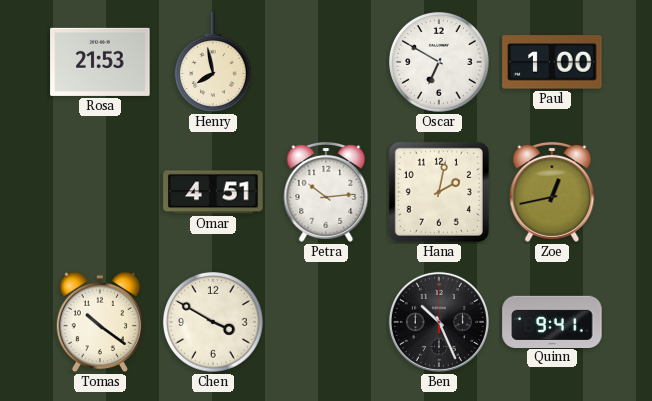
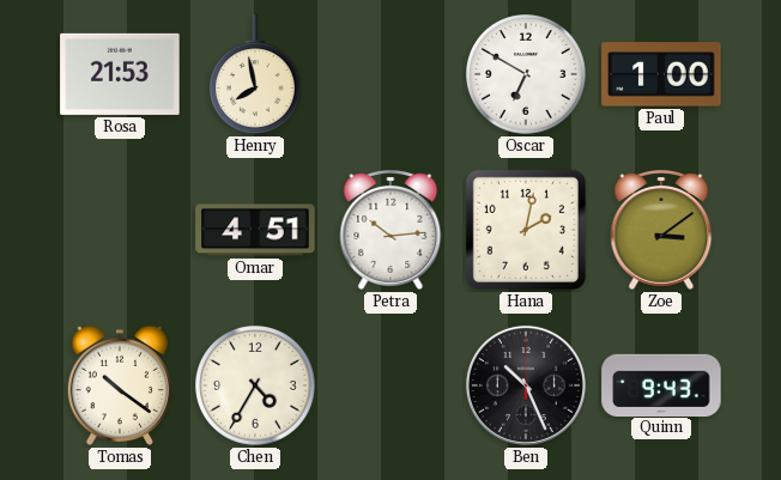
Zoe: 12:43 -> 3:09 (661, 230)
Chen: 3:50 -> 4:35 (256, 387)
Quinn: 9:41 -> 9:43 (661, 384)
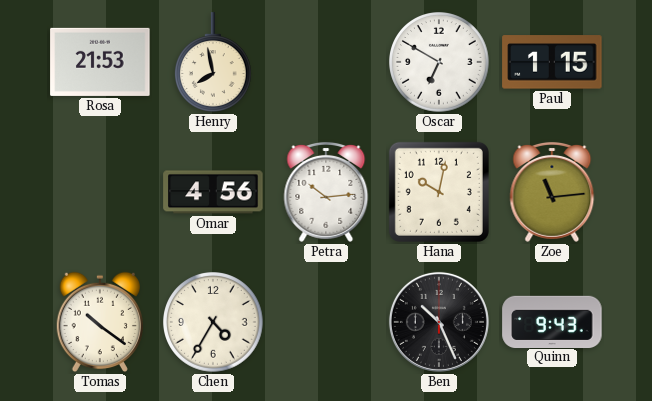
Paul: 1:00 -> 1:15 (552, 62)
Omar: 4:51 -> 4:56 (213, 192)
Hana: 2:02 -> 10:02 (439, 192)
Zoe: 3:09 -> 11:14 (552, 192)
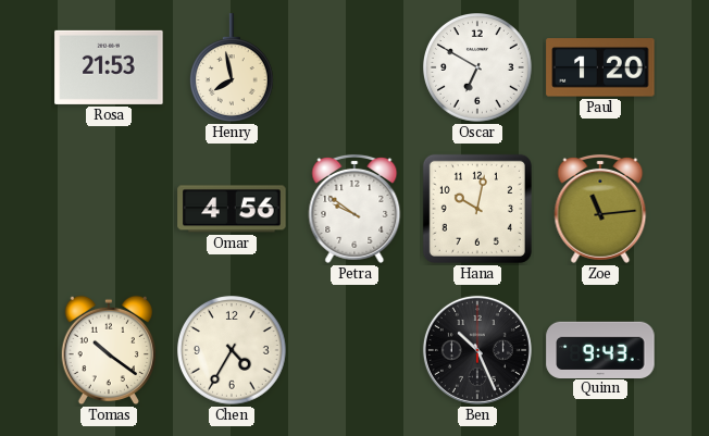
Paul: 1:15 -> 1:20 (600, 67)
Petra: 10:14 -> 9:51 (354, 209)
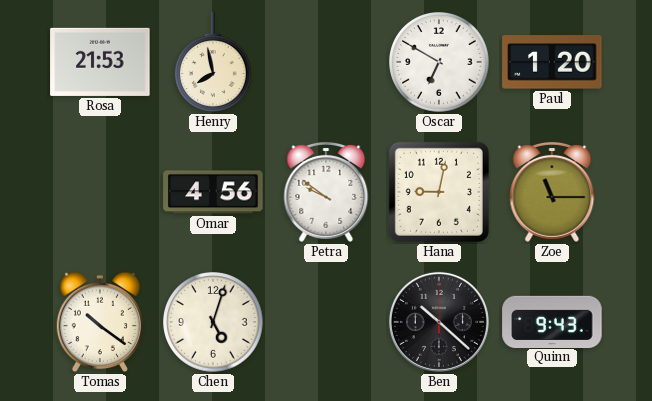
Hana: 10:02 -> 9:02 (439, 192)
Zoe: 11:14 -> 11:15 (552, 192)
Chen: 4:35 -> 5:03 (214, 323)
Ben: 10:26 -> 10:22 (439, 322)
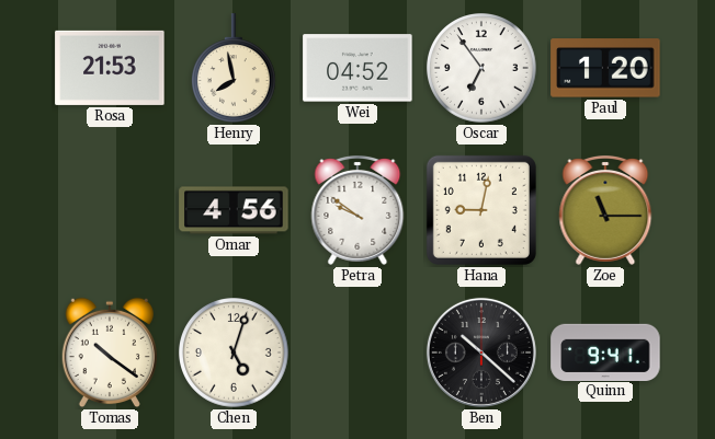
Wei: none -> 04:52 (357, 68)
Oscar: 6:50 -> 6:54 (483, 69)
Quinn: 9:43 -> 9:41 (605, 351)
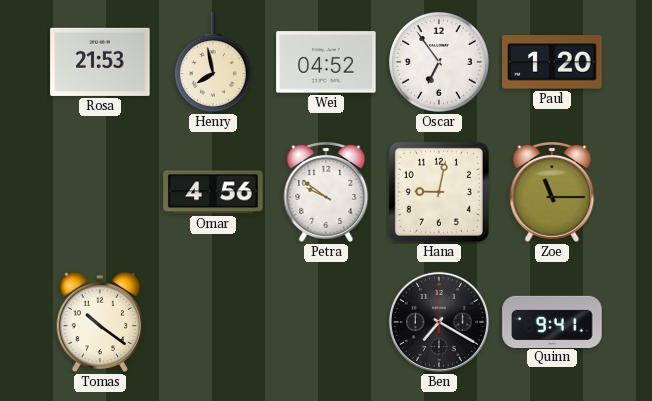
Chen: 5:03 -> none (235, 354)
Ben: 10:22 -> 7:20 (439, 322)
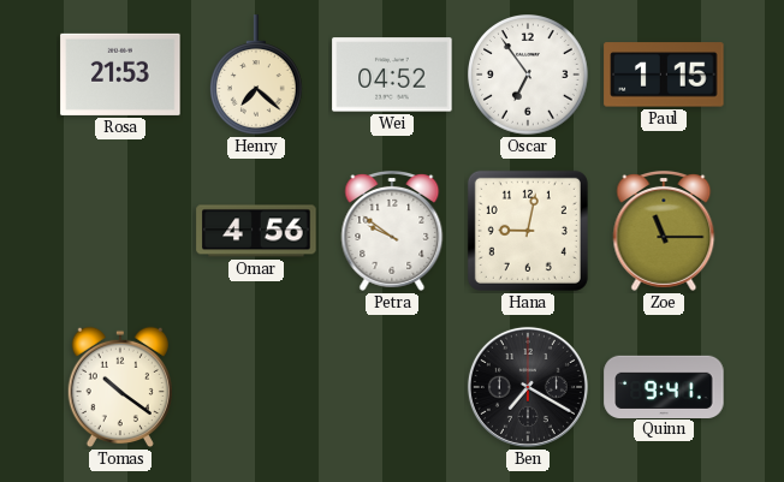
Henry: 7:58 -> 7:22 (257, 75)
Paul: 1:20 -> 1:15 (664, 75)
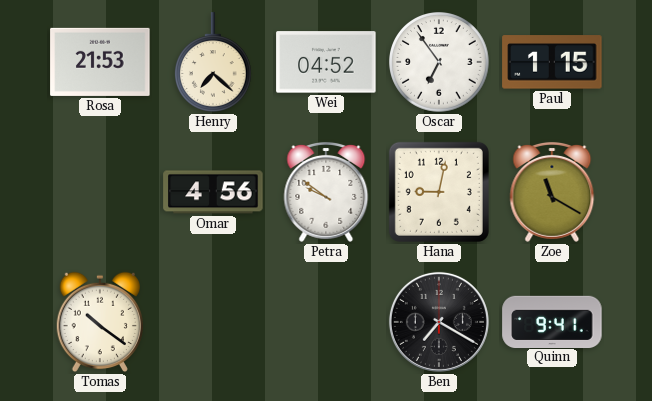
Zoe: 11:15 -> 11:20 (552, 192)
